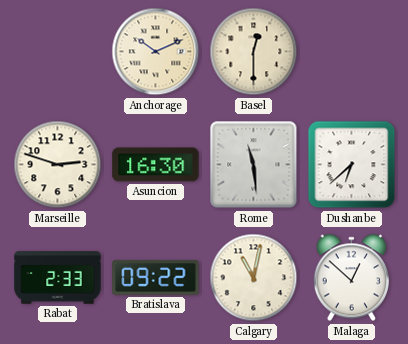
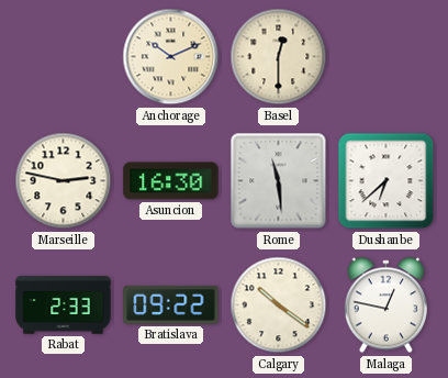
Marseille: 2:48 -> 2:47 (64, 181)
Calgary: 11:02 -> 10:21 (279, 305)
Malaga: 12:52 -> 12:47 (385, 305)
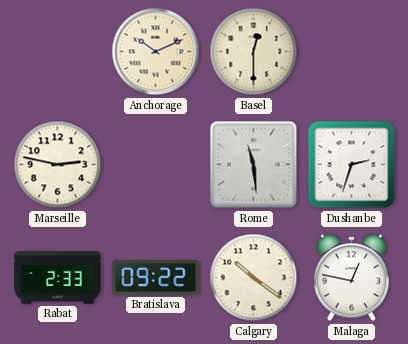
Asuncion: 16:30 -> none (171, 181)
Dushanbe: 6:38 -> 2:33 (352, 165)
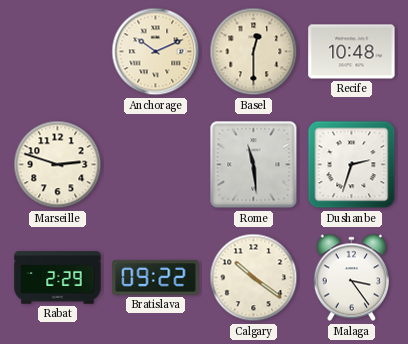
Recife: none -> 10:48 (352, 52)
Marseille: 2:47 -> 2:48 (58, 165)
Rabat: 2:33 -> 2:29 (58, 278)
Malaga: 12:47 -> 3:24 (351, 278)
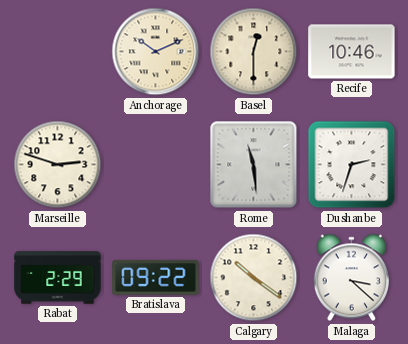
Recife: 10:48 -> 10:46 (352, 52)
Malaga: 3:24 -> 3:22 (351, 278)
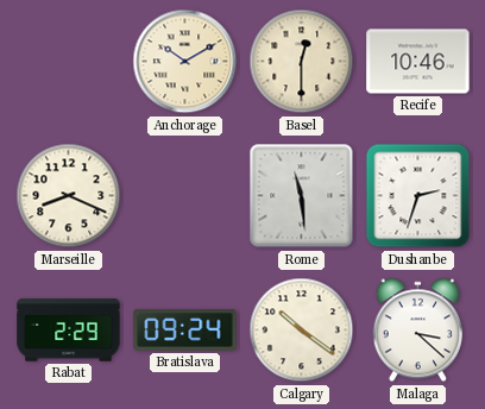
Anchorage: 10:11 -> 10:10 (185, 62)
Marseille: 2:48 -> 8:19 (69, 196)
Bratislava: 09:22 -> 09:24 (185, 331)
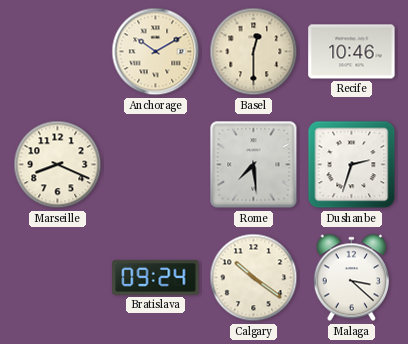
Rome: 11:29 -> 7:29 (254, 165)
Rabat: 2:29 -> none (69, 331)
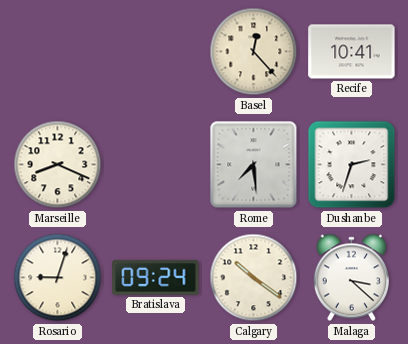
Anchorage: 10:10 -> none (156, 52)
Basel: 12:30 -> 12:23 (254, 52)
Recife: 10:46 -> 10:41 (352, 52)
Rosario: none -> 9:03 (58, 278)
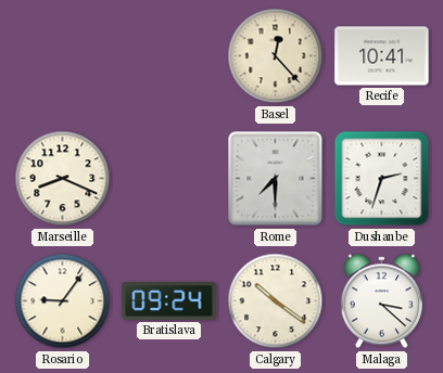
Rome: 7:29 -> 7:30 (276, 179)
Rosario: 9:03 -> 9:06 (63, 301)
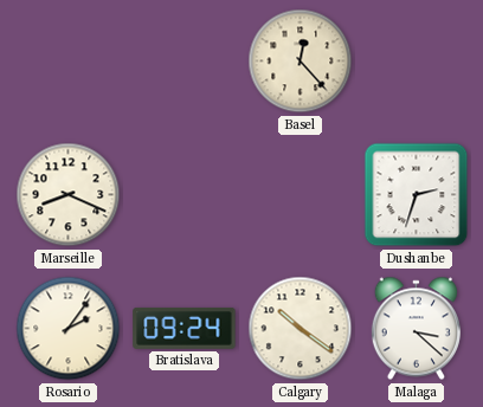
Recife: 10:41 -> none (382, 56)
Rome: 7:30 -> none (276, 179)
Rosario: 9:06 -> 2:06 (69, 329)
